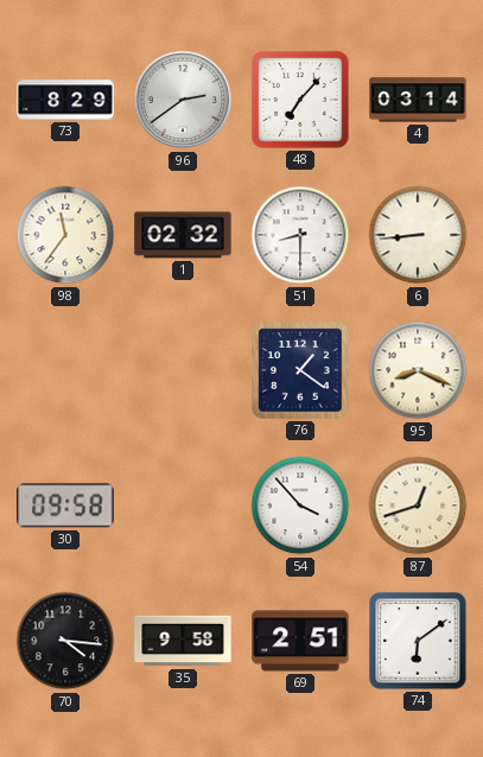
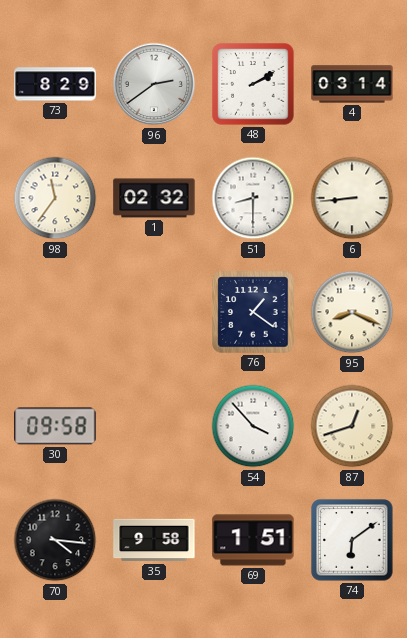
48: 7:07 -> 2:10 (253, 84)
69: 2:51 -> 1:51 (253, 540)
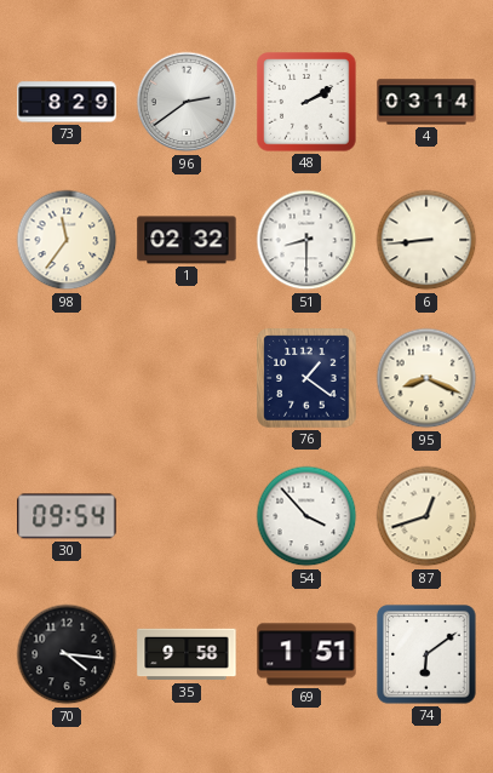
30: 09:58 -> 09:54 (67, 516)
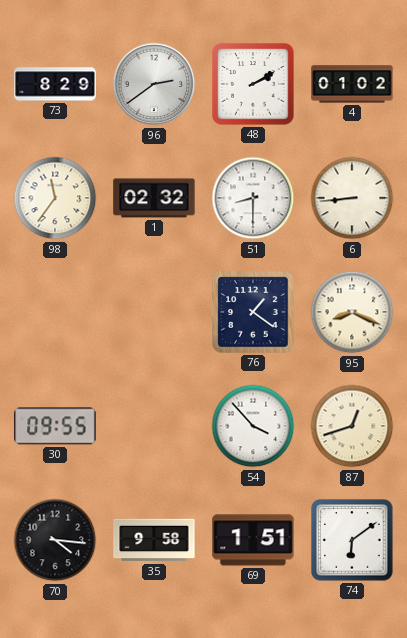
4: 03:14 -> 01:02 (352, 84)
30: 09:54 -> 09:55 (55, 426)
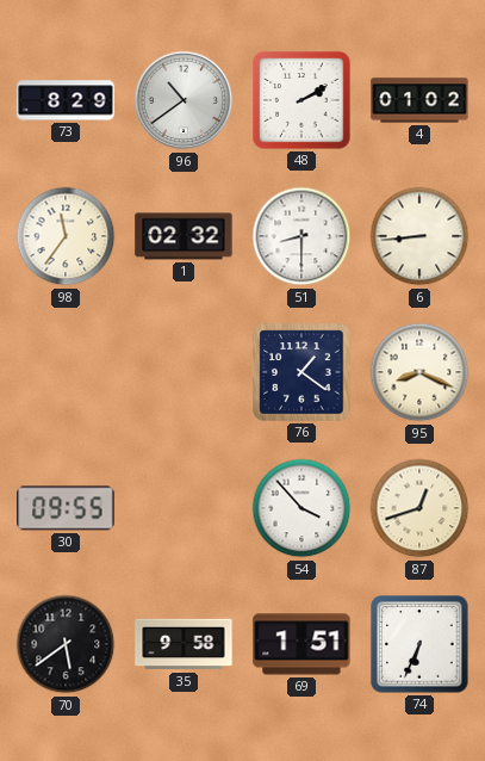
96: 2:39 -> 10:39 (184, 100)
70: 4:16 -> 5:39 (66, 644)
74: 6:09 -> 6:34 (419, 644)
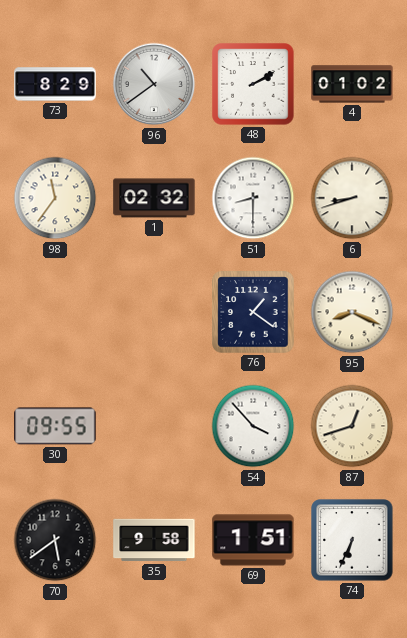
6: 8:44 -> 8:42 (352, 198)
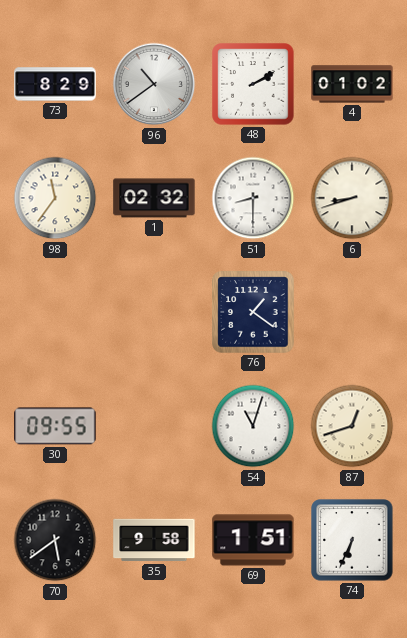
95: 8:19 -> none (352, 312)
54: 3:53 -> 11:03 (253, 426)
